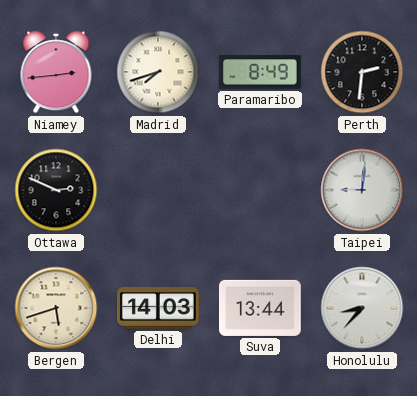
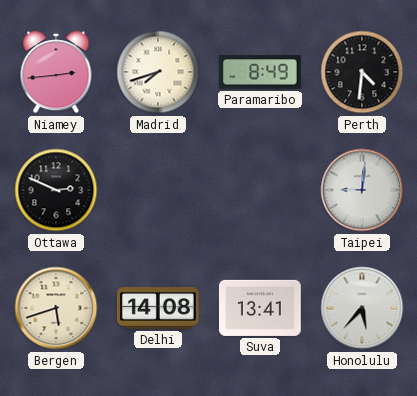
Perth: 2:31 -> 4:31 (362, 72)
Delhi: 14:03 -> 14:08 (159, 308)
Suva: 13:44 -> 13:41 (260, 308)
Honolulu: 8:37 -> 5:37 (362, 308)
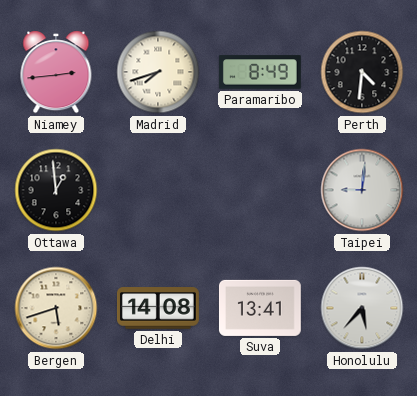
Ottawa: 2:49 -> 12:59 (56, 190)
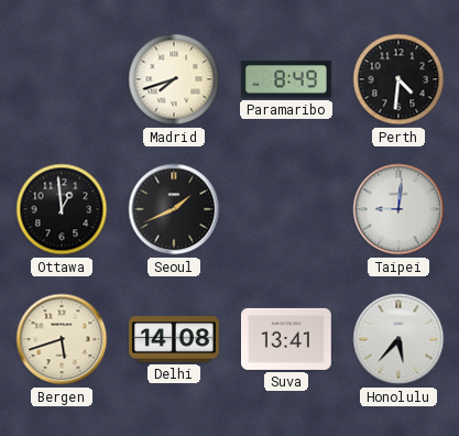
Niamey: 2:44 -> none (56, 72)
Seoul: none -> 1:41 (174, 209)
